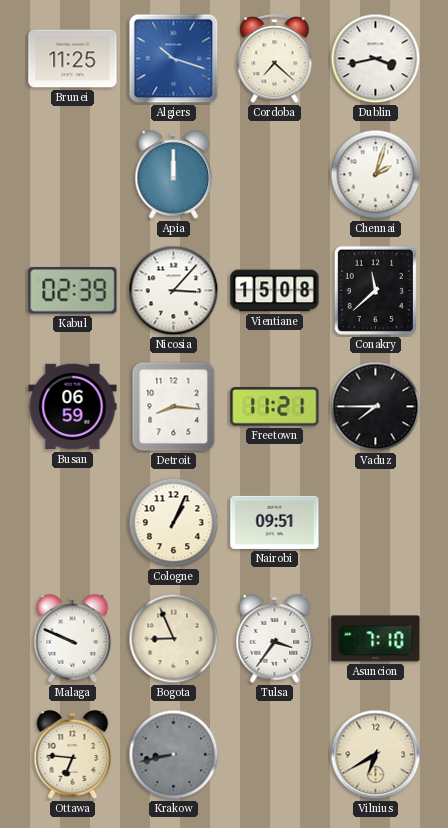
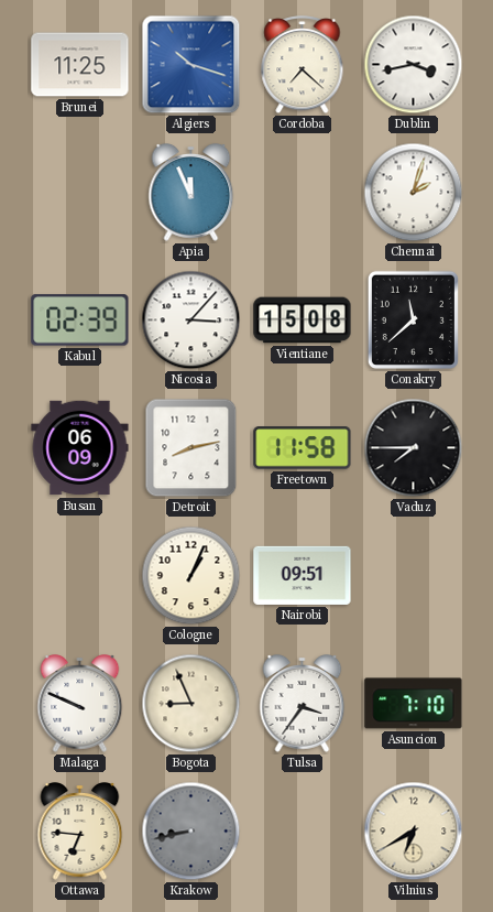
Apia: 12:00 -> 11:56 (191, 193)
Busan: 06:59 -> 06:09 (80, 448)
Detroit: 8:16 -> 8:13 (191, 448)
Freetown: 11:21 -> 11:58 (303, 448)
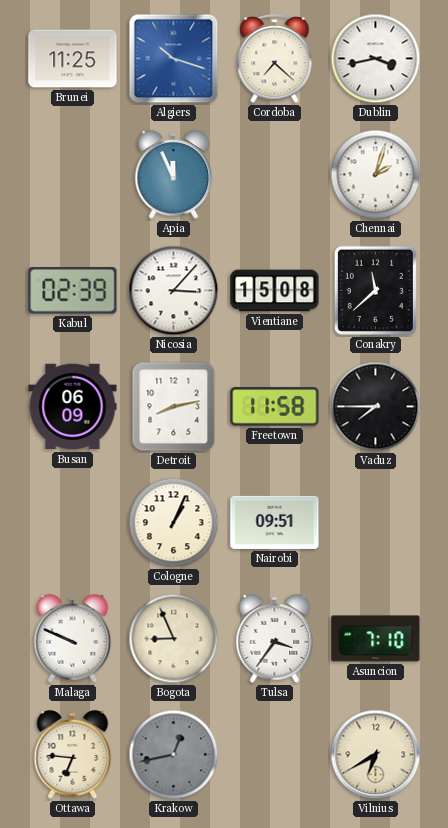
Krakow: 8:43 -> 12:43 (174, 755)
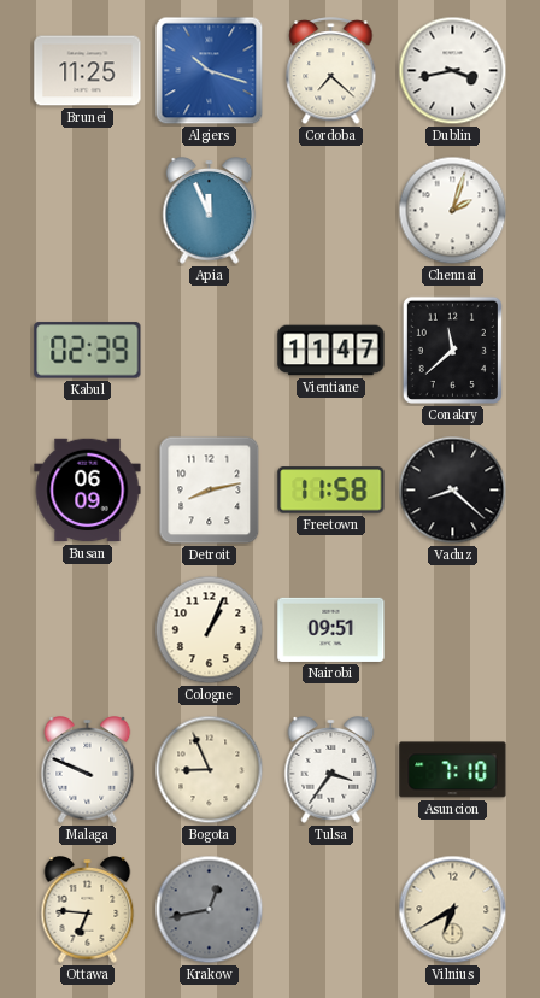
Nicosia: 3:07 -> none (174, 291)
Vientiane: 15:08 -> 11:47 (331, 351)
Vaduz: 7:45 -> 8:22 (453, 491)
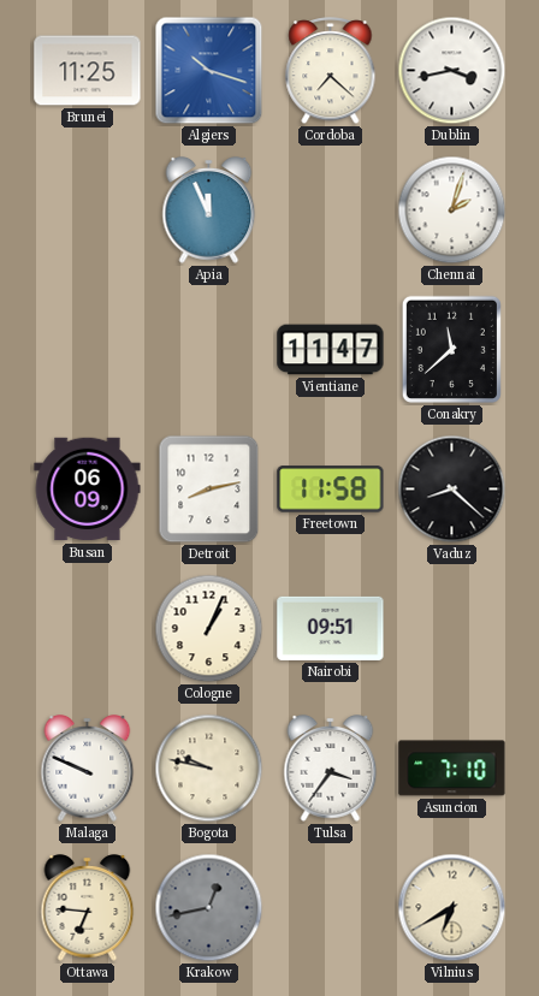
Kabul: 02:39 -> none (88, 351)
Bogota: 8:56 -> 9:47 (209, 769)
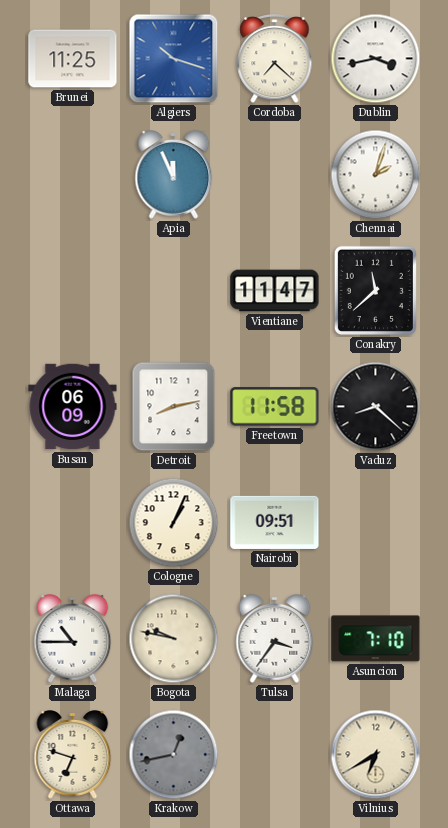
Malaga: 9:49 -> 10:45 (73, 639)
Ottawa: 6:46 -> 6:48 (73, 755)
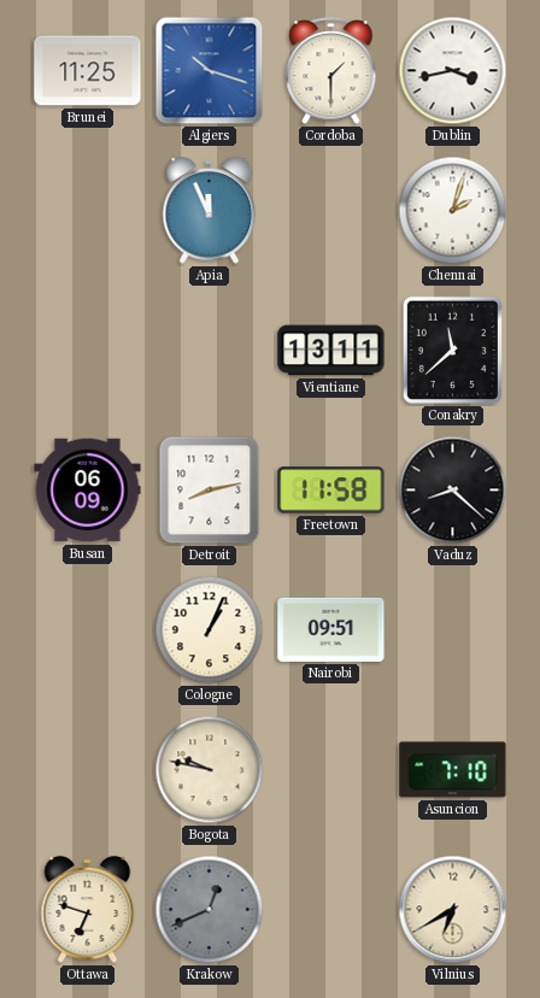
Cordoba: 7:22 -> 1:30 (331, 71)
Vientiane: 11:47 -> 13:11 (331, 351)
Malaga: 10:45 -> none (73, 639)
Tulsa: 3:36 -> none (275, 639)
Krakow: 12:43 -> 12:41 (210, 910)
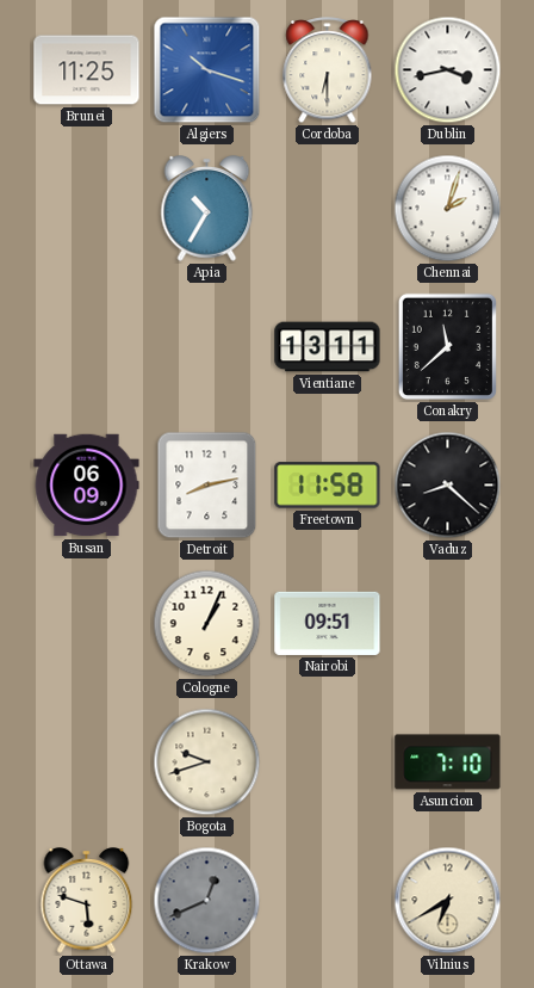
Cordoba: 1:30 -> 6:30 (328, 70)
Apia: 11:56 -> 10:35 (207, 209)
Bogota: 9:47 -> 9:42 (207, 762)
Ottawa: 6:48 -> 5:48 (87, 901)
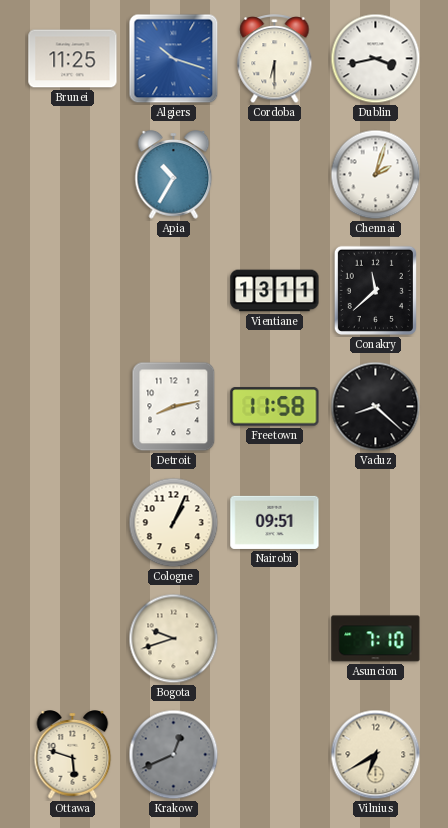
Busan: 06:09 -> none (87, 486)
